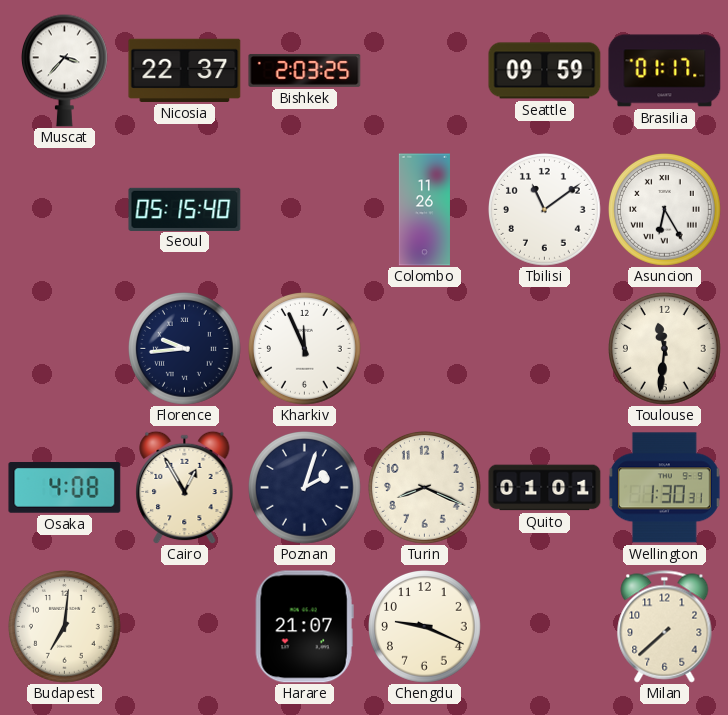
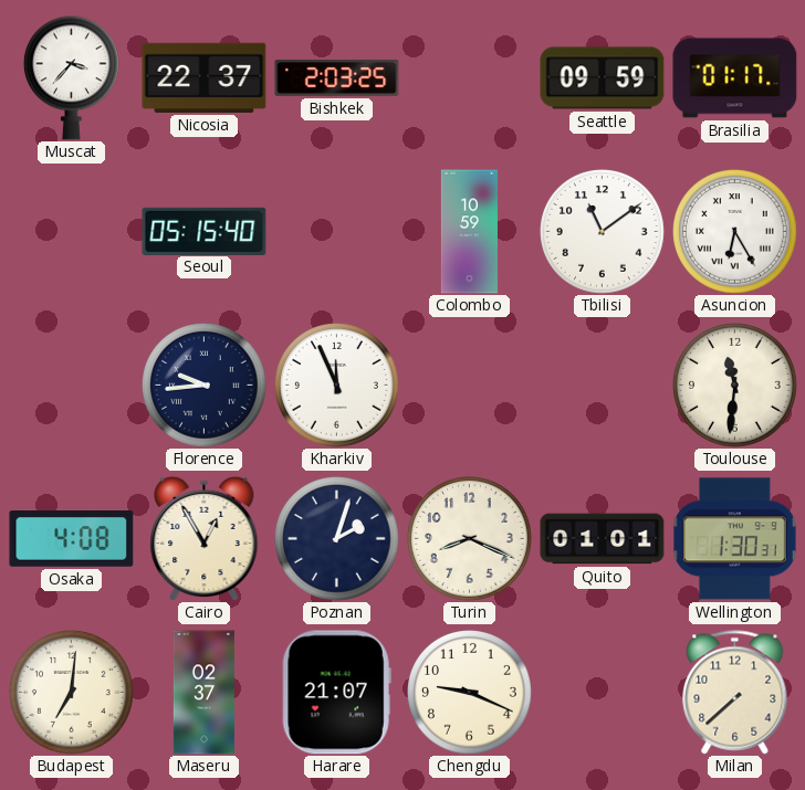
Colombo: 11:26 -> 10:59 (469, 232)
Maseru: none -> 02:37 (203, 693)
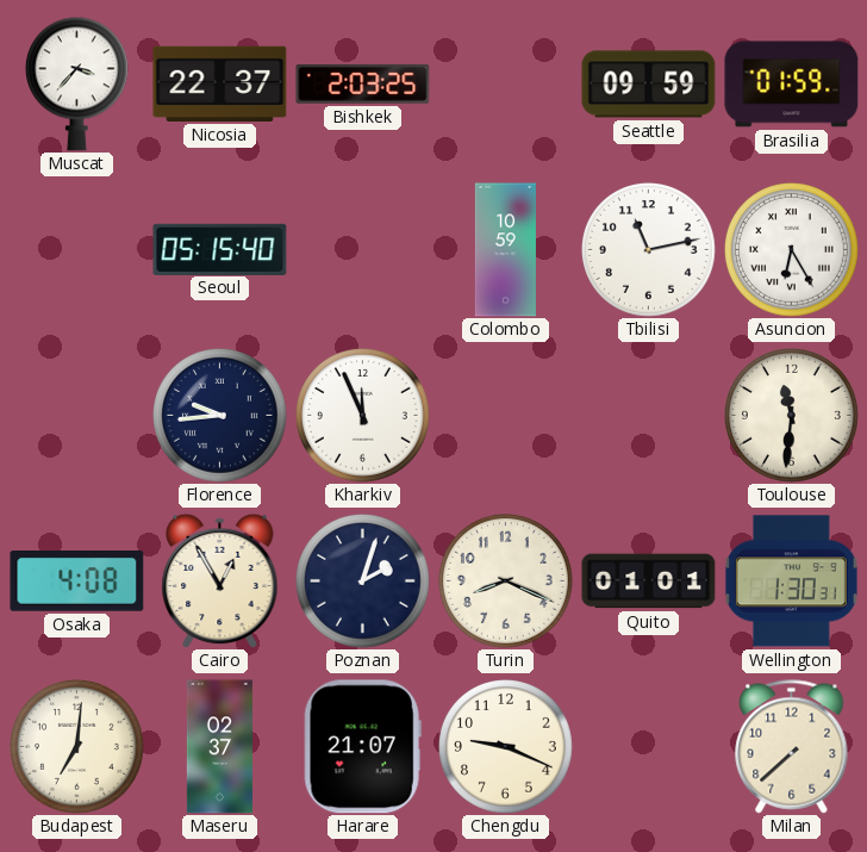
Brasilia: 01:17 -> 01:59 (792, 85)
Tbilisi: 11:09 -> 11:13 (649, 250)
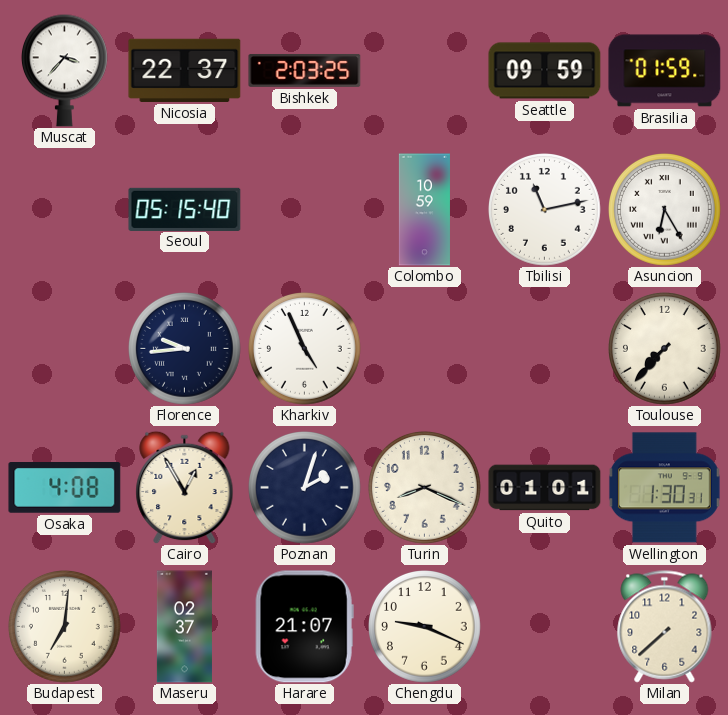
Kharkiv: 11:56 -> 4:56 (305, 349)
Toulouse: 11:31 -> 7:37 (665, 349)
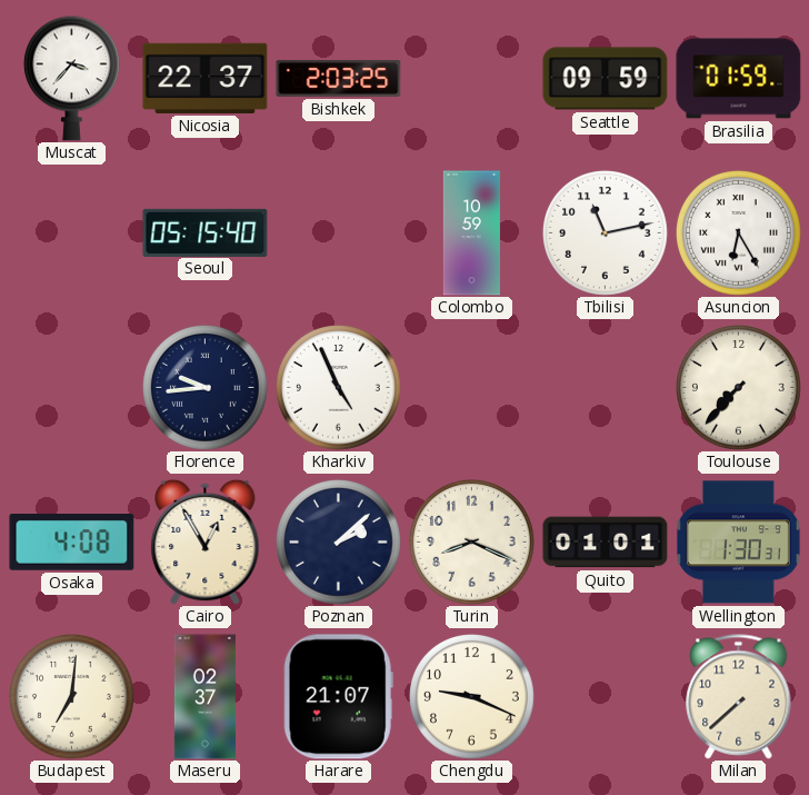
Poznan: 2:03 -> 2:08 (339, 543)
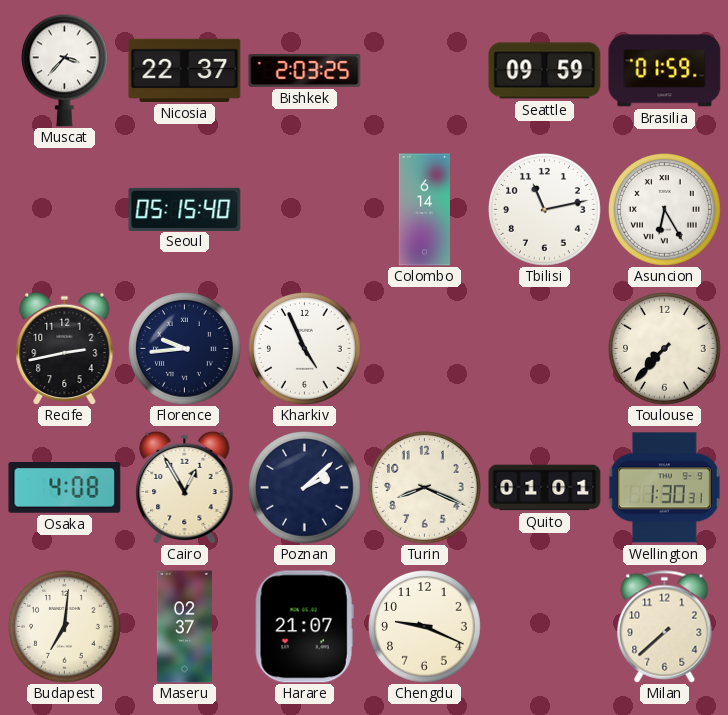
Colombo: 10:59 -> 6:14 (424, 210)
Recife: none -> 2:43 (65, 348)
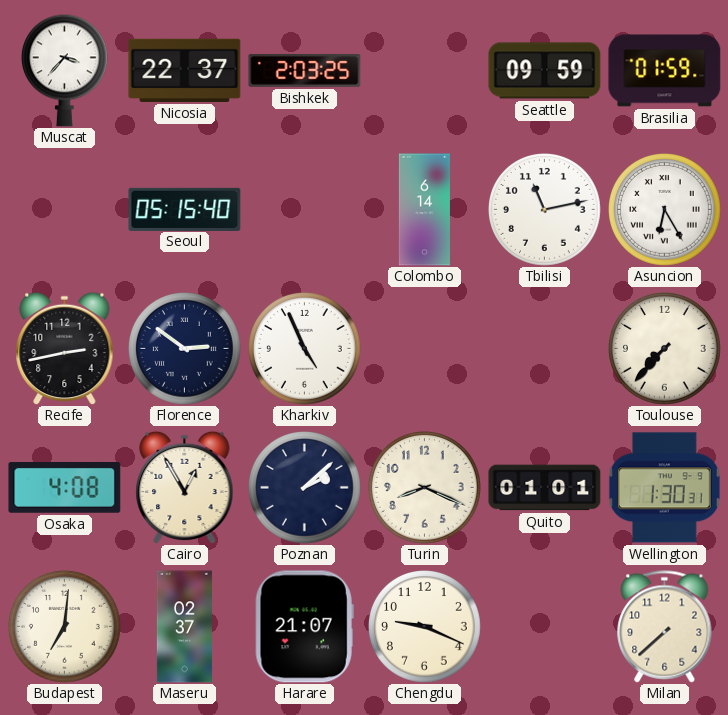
Florence: 9:44 -> 2:51 (185, 349)
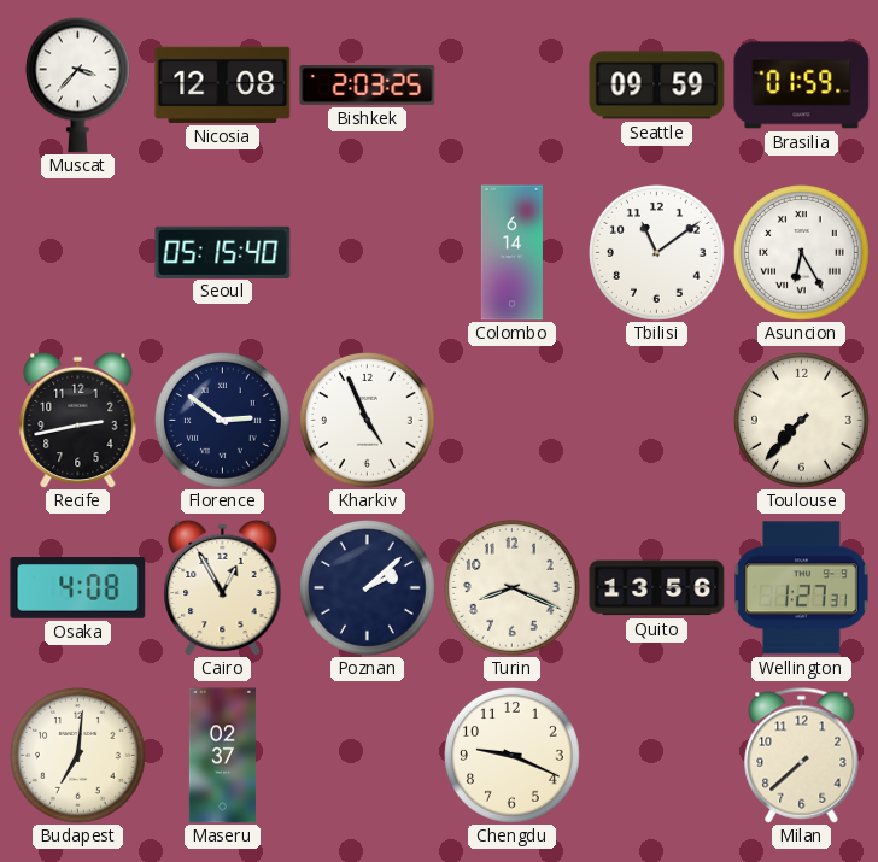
Nicosia: 22:37 -> 12:08 (223, 84)
Tbilisi: 11:13 -> 11:09 (657, 253)
Quito: 01:01 -> 13:56 (657, 588)
Wellington: 1:30 -> 1:27 (801, 588)
Harare: 21:07 -> none (304, 627)
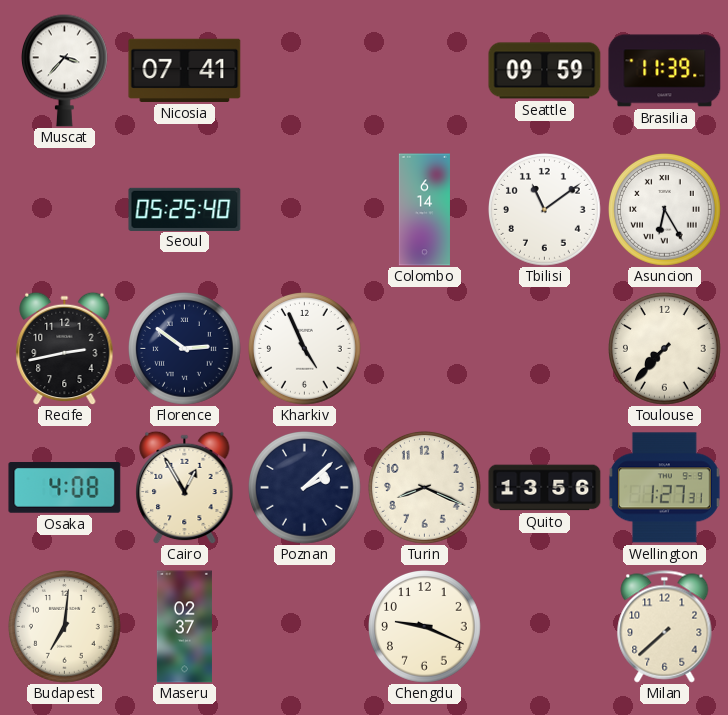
Nicosia: 12:08 -> 07:41 (185, 70)
Bishkek: 2:03 -> none (368, 86)
Brasilia: 01:59 -> 11:39 (665, 71)
Seoul: 05:15 -> 05:25 (185, 209)
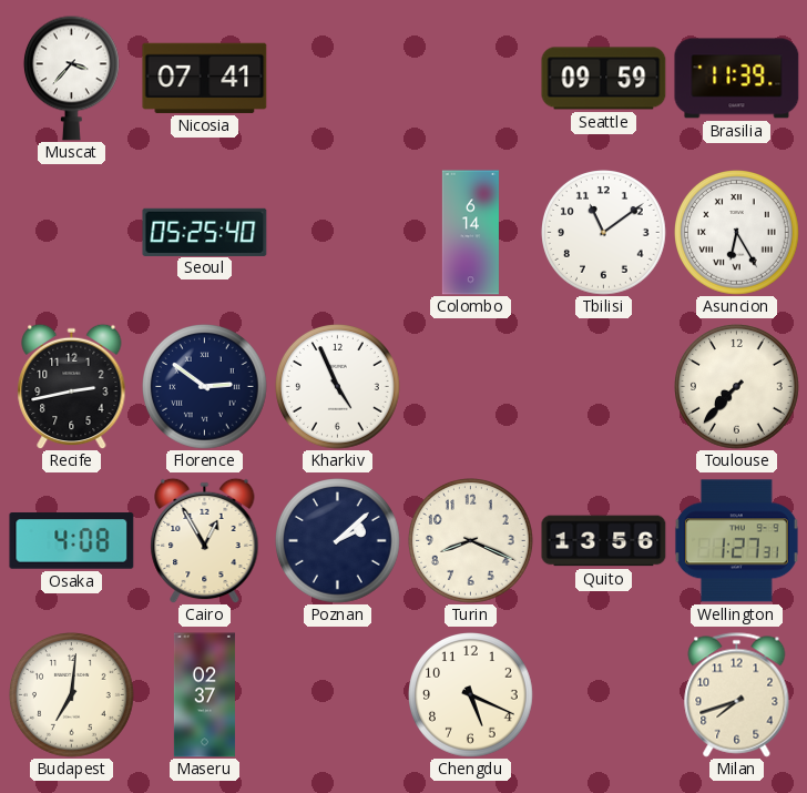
Chengdu: 9:19 -> 5:19 (471, 695)
Milan: 7:38 -> 7:42 (737, 695)
